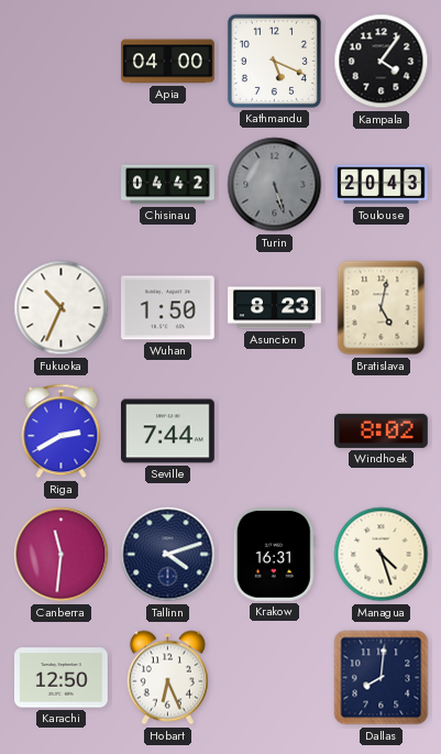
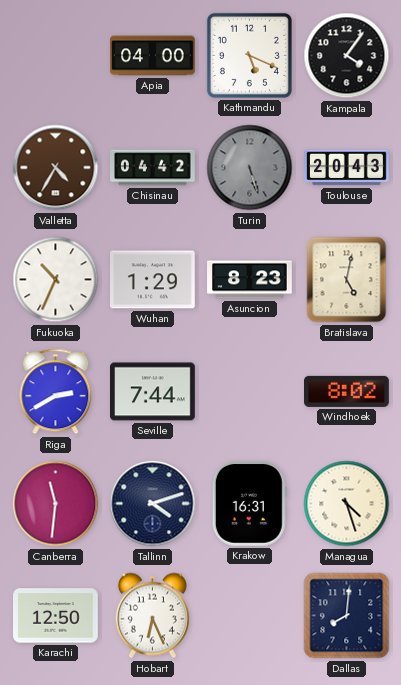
Valletta: none -> 4:35 (56, 168)
Wuhan: 1:50 -> 1:29 (153, 280)
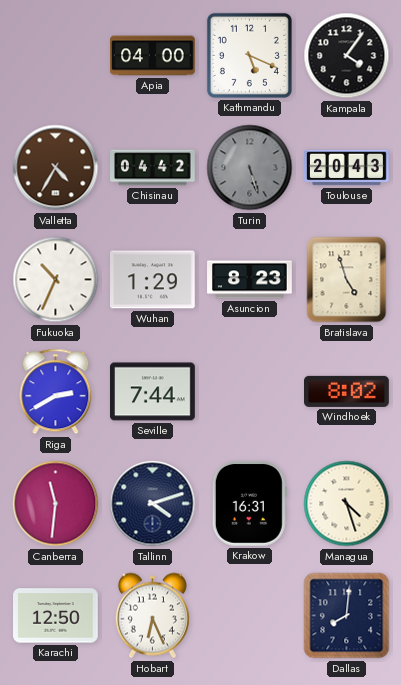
Bratislava: 5:02 -> 4:57 (347, 280)
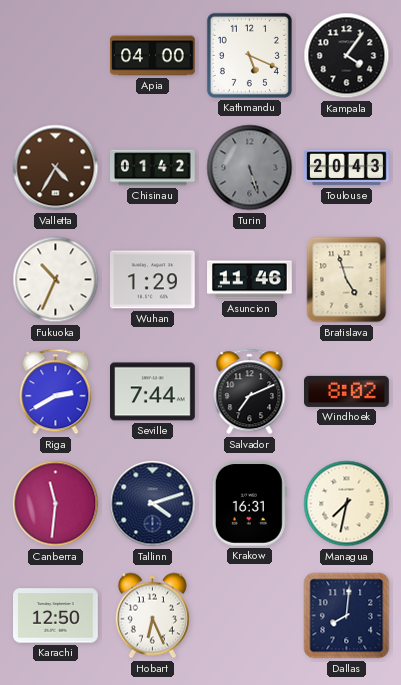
Chisinau: 04:42 -> 01:42 (153, 168)
Asuncion: 8:23 -> 11:46 (250, 280)
Salvador: none -> 7:11 (250, 392)
Managua: 4:27 -> 7:32 (347, 504)
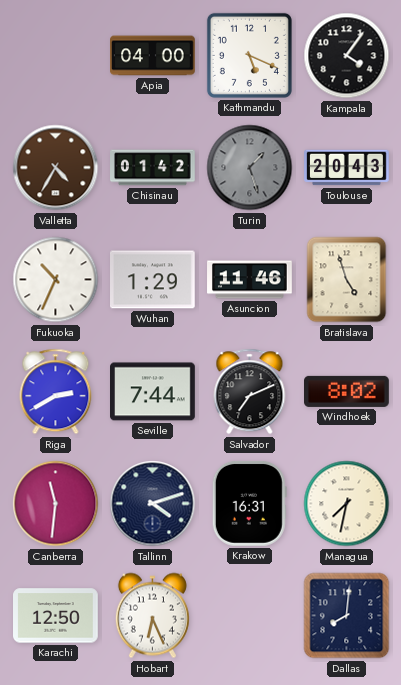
Turin: 5:27 -> 1:27 (250, 168)
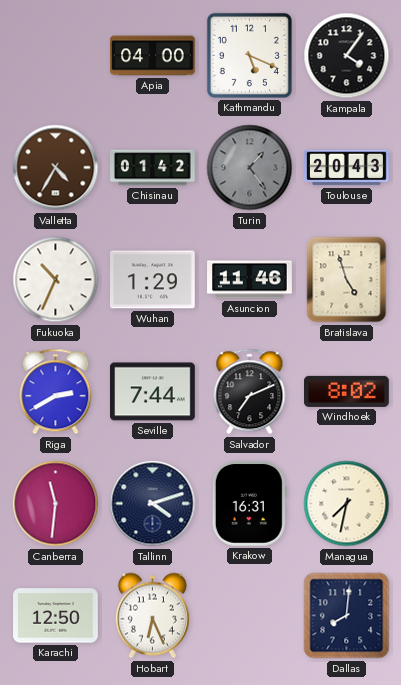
Turin: 1:27 -> 1:24 (250, 168)
